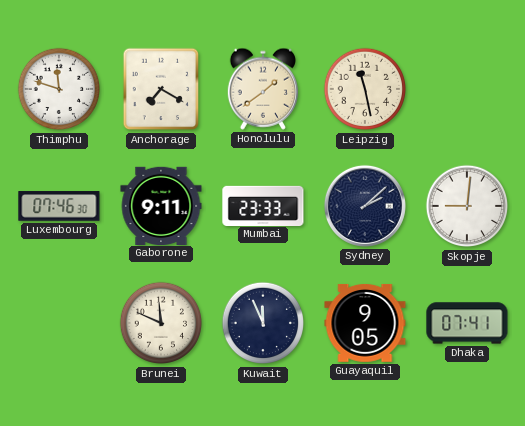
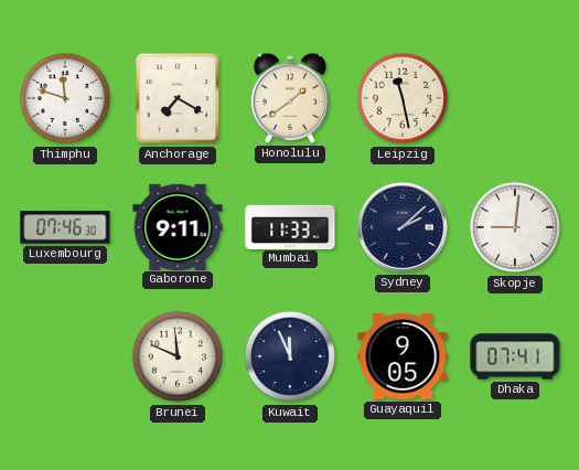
Mumbai: 23:33 -> 11:33 (290, 226)
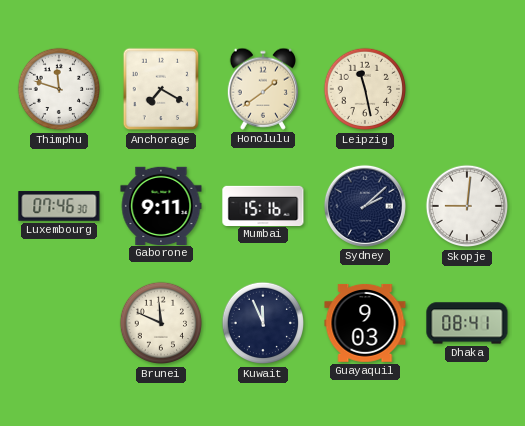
Mumbai: 11:33 -> 15:16 (263, 205)
Guayaquil: 9:05 -> 9:03 (365, 323)
Dhaka: 07:41 -> 08:41 (467, 323)
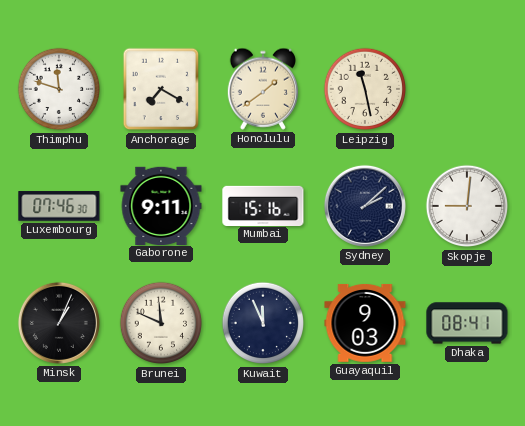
Minsk: none -> 1:04 (59, 323)
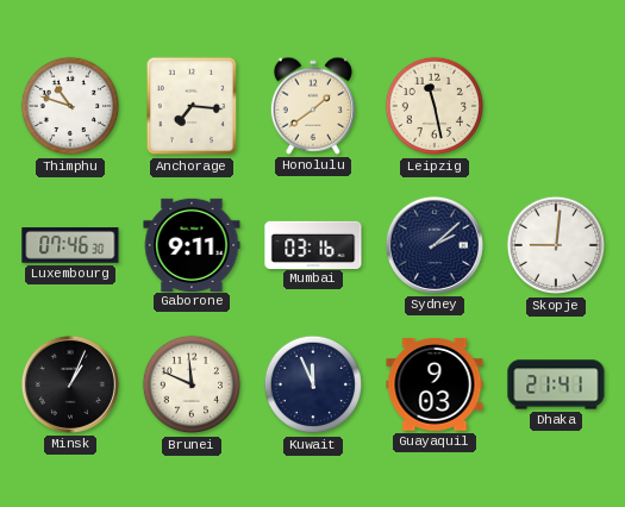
Thimphu: 11:48 -> 10:48 (70, 106)
Anchorage: 7:20 -> 7:16 (192, 106)
Mumbai: 15:16 -> 03:16 (313, 244)
Dhaka: 08:41 -> 21:41 (556, 384)
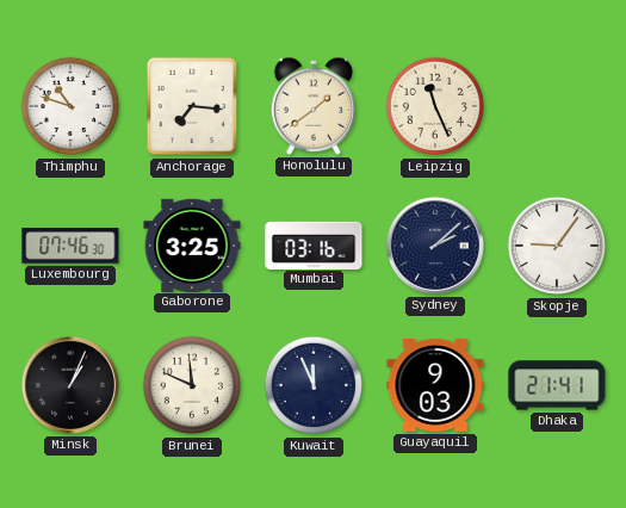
Leipzig: 11:28 -> 11:26 (435, 106)
Gaborone: 9:11 -> 3:25 (192, 244)
Skopje: 9:01 -> 9:06 (557, 246)
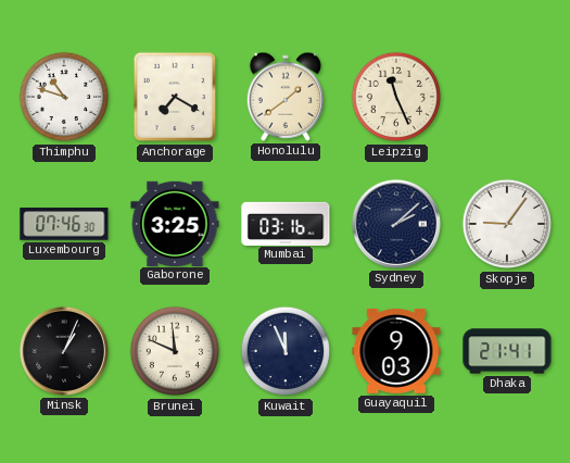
Anchorage: 7:16 -> 7:20 (175, 97)
